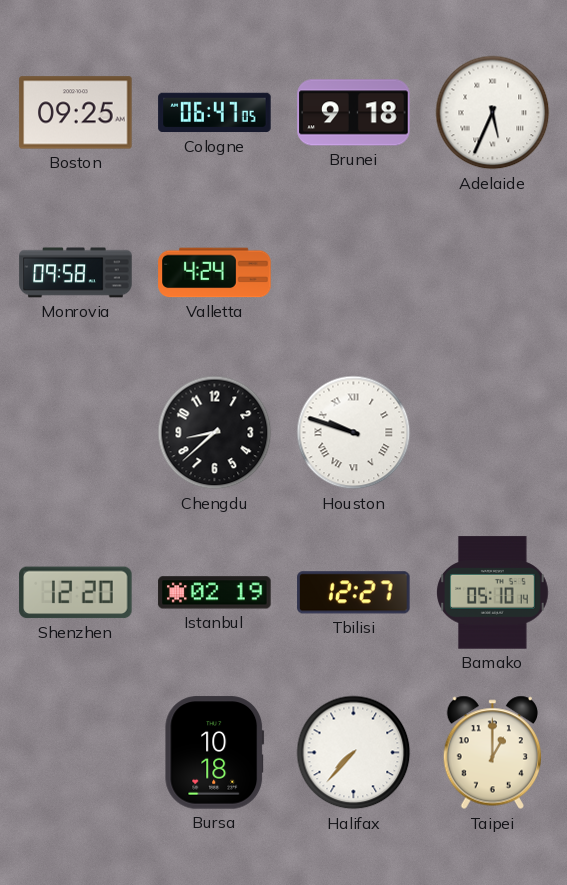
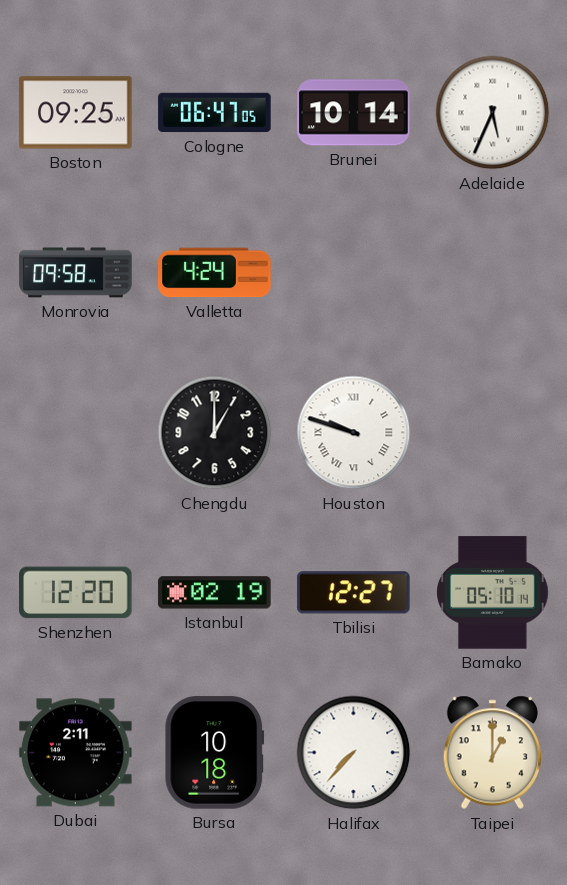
Brunei: 9:18 -> 10:14 (354, 113)
Chengdu: 8:38 -> 1:00 (215, 433)
Dubai: none -> 2:11 (76, 753)
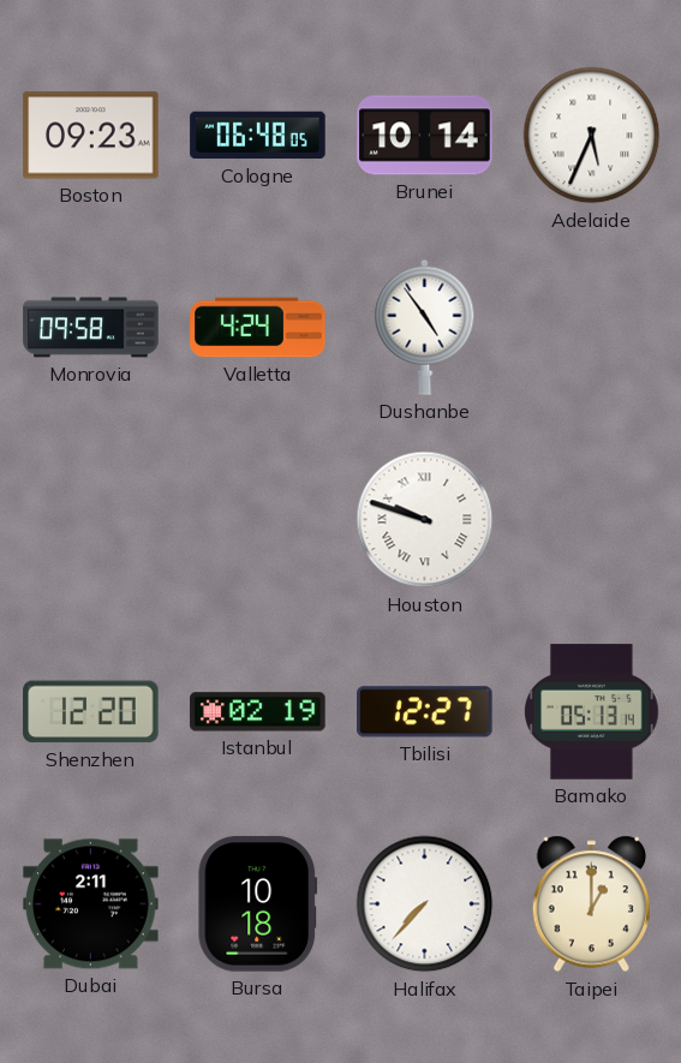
Boston: 09:25 -> 09:23 (91, 136)
Cologne: 06:47 -> 06:48 (258, 136)
Dushanbe: none -> 4:54 (425, 327)
Chengdu: 1:00 -> none (215, 433)
Bamako: 05:10 -> 05:13 (592, 712)
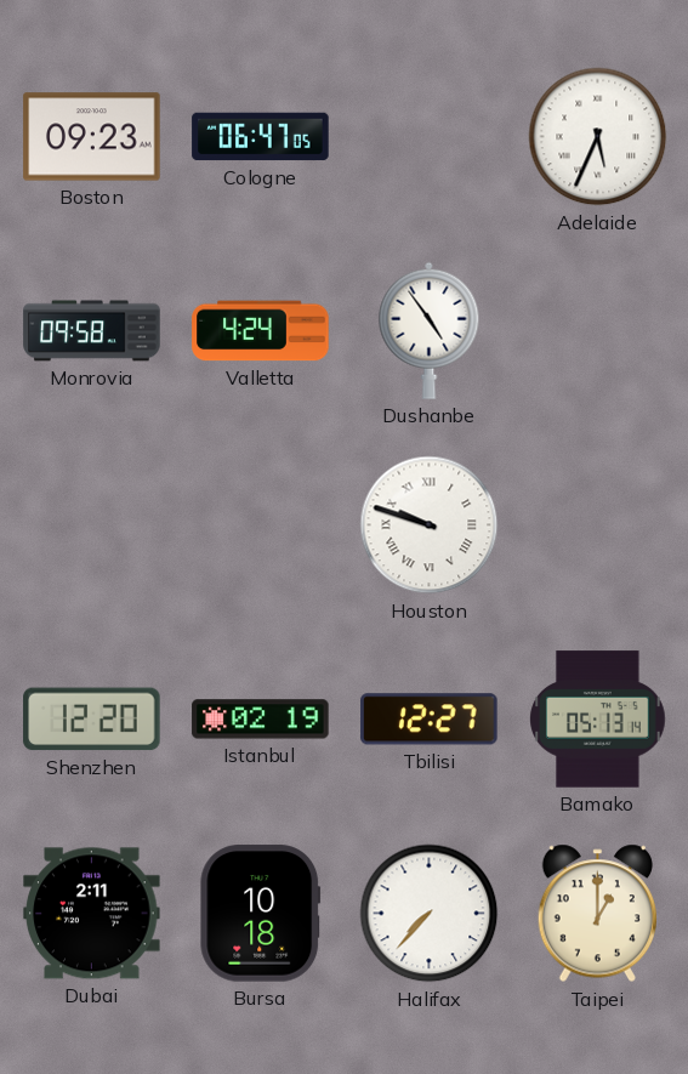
Cologne: 06:48 -> 06:47 (261, 137)
Brunei: 10:14 -> none (425, 136)
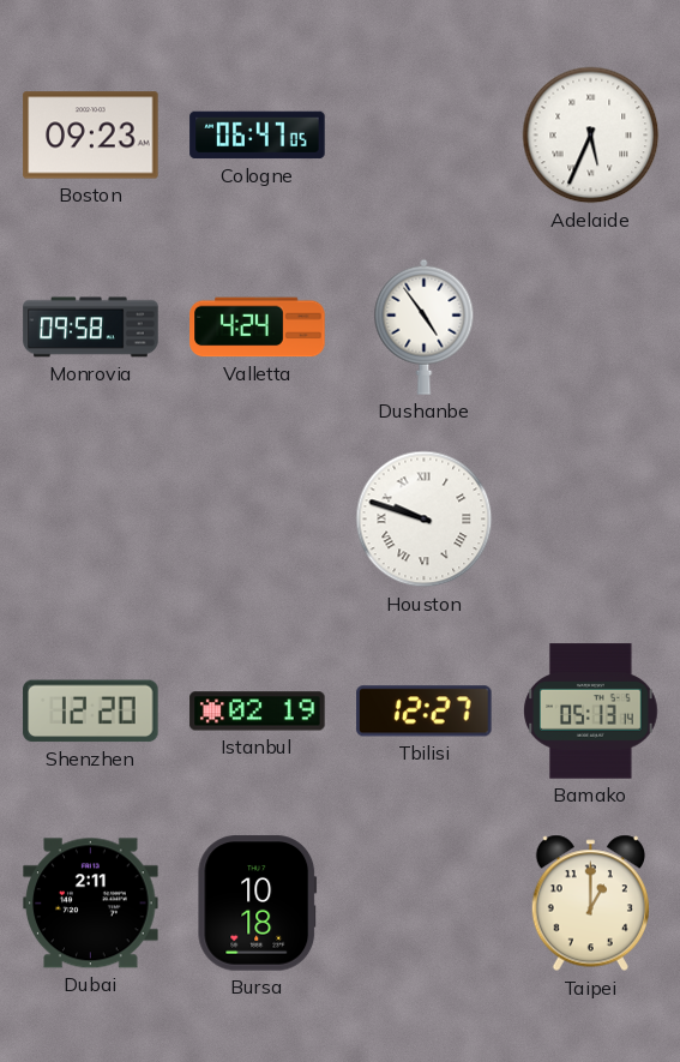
Halifax: 7:37 -> none (430, 914)
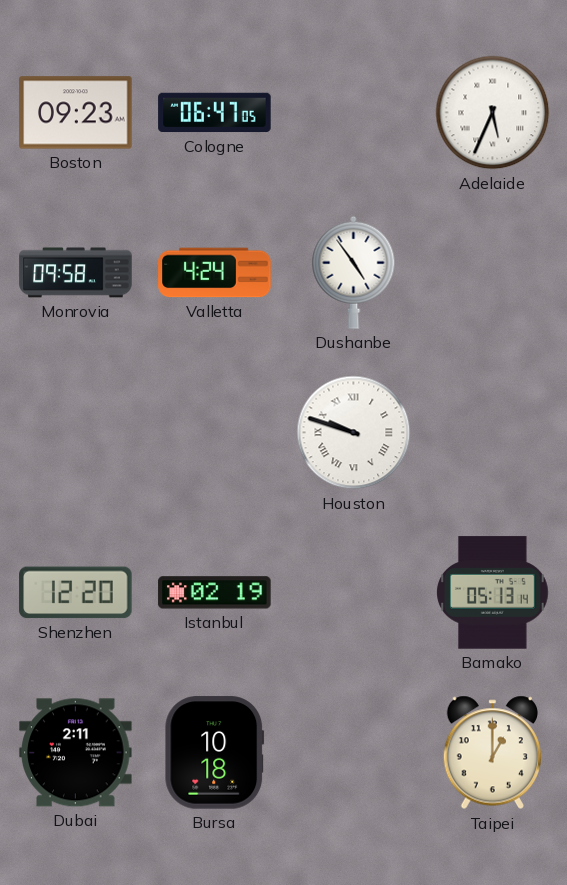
Tbilisi: 12:27 -> none (425, 712)
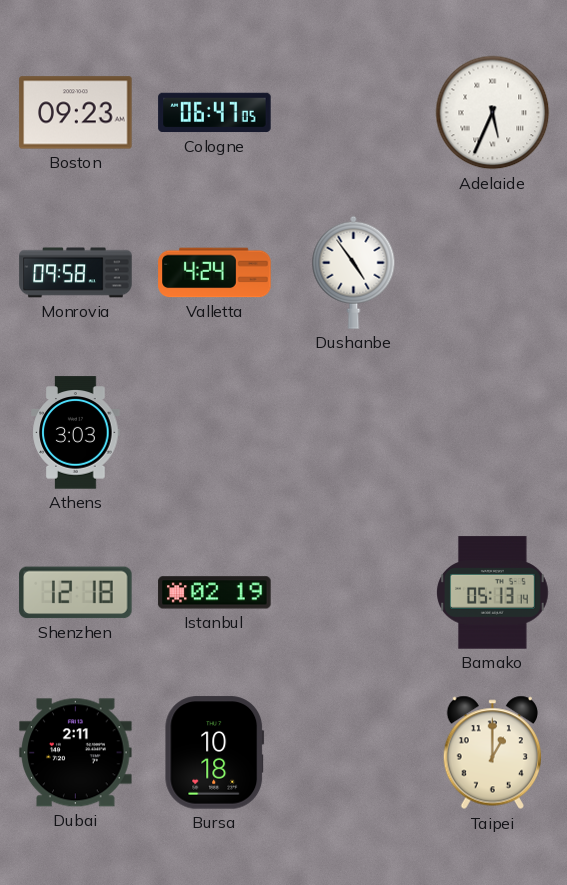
Athens: none -> 3:03 (76, 433)
Houston: 9:48 -> none (354, 433)
Shenzhen: 12:20 -> 12:18 (76, 593)
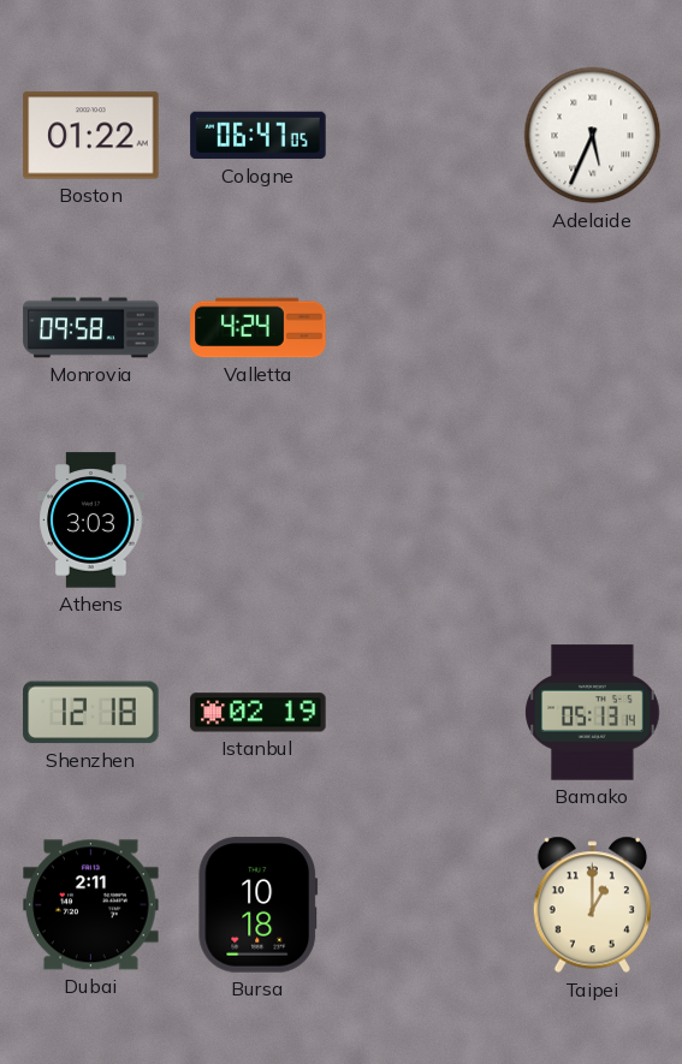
Boston: 09:23 -> 01:22 (91, 136)
Dushanbe: 4:54 -> none (354, 272)
